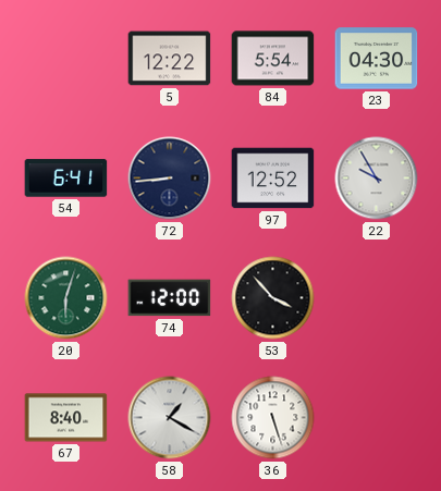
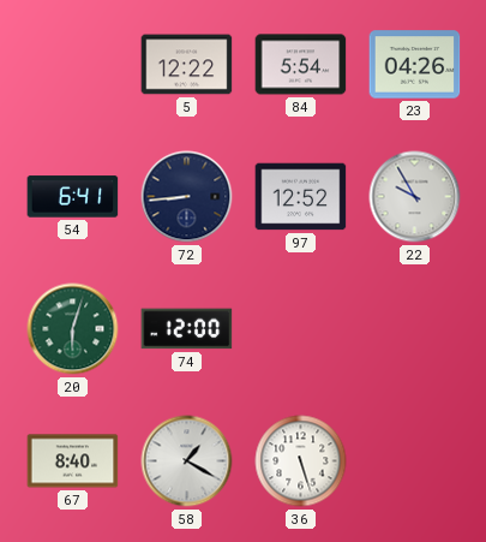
23: 04:30 -> 04:26 (415, 65)
53: 3:53 -> none (273, 298)
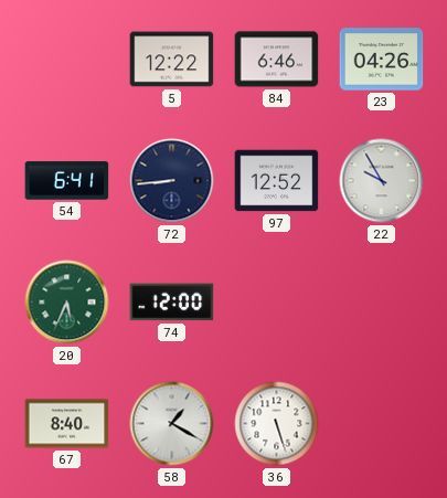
84: 5:54 -> 6:46 (277, 60)
20: 6:03 -> 5:34 (67, 303)
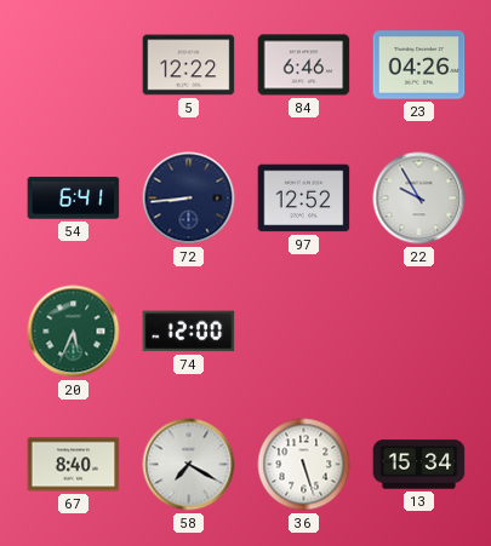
58: 1:20 -> 7:20 (189, 465)
13: none -> 15:34 (419, 465)
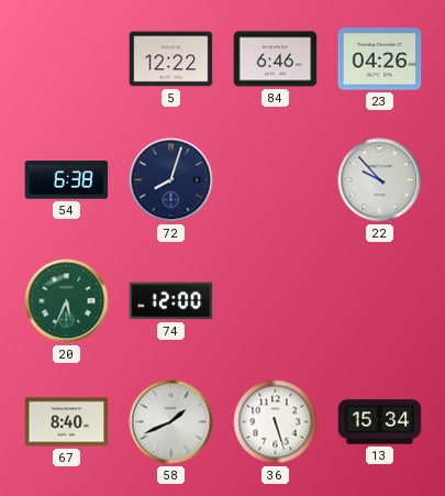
54: 6:41 -> 6:38 (67, 180)
72: 8:44 -> 8:03 (171, 180)
97: 12:52 -> none (304, 199)
22: 9:55 -> 9:53 (380, 180)
58: 7:20 -> 1:41 (171, 422)
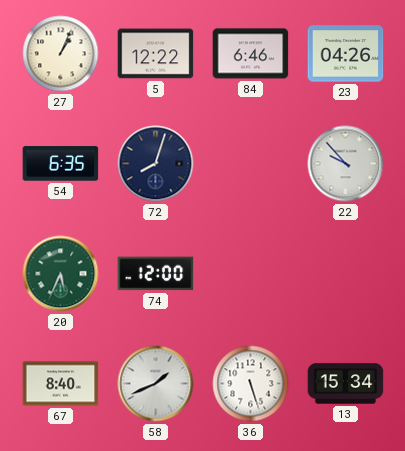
27: none -> 1:04 (61, 54)
54: 6:38 -> 6:35 (61, 164)
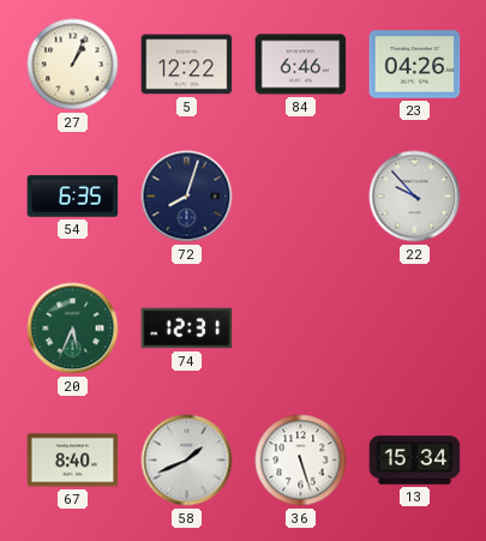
74: 12:00 -> 12:31 (187, 329)
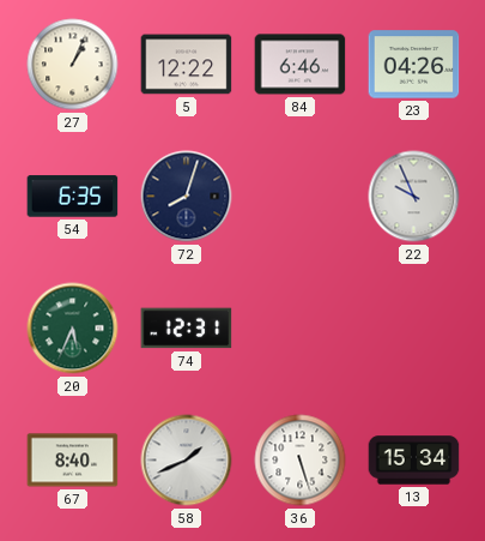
22: 9:53 -> 9:56 (414, 197)
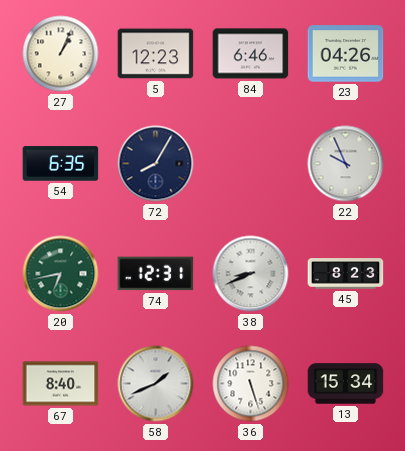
5: 12:22 -> 12:23 (156, 54)
72: 8:03 -> 8:05 (156, 164)
20: 5:34 -> 6:43 (61, 274)
38: none -> 8:41 (251, 274)
45: none -> 8:23 (346, 274)
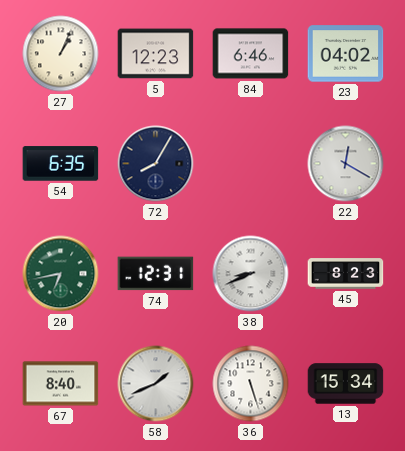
23: 04:26 -> 04:02 (346, 54)
22: 9:56 -> 12:20 (346, 164)
